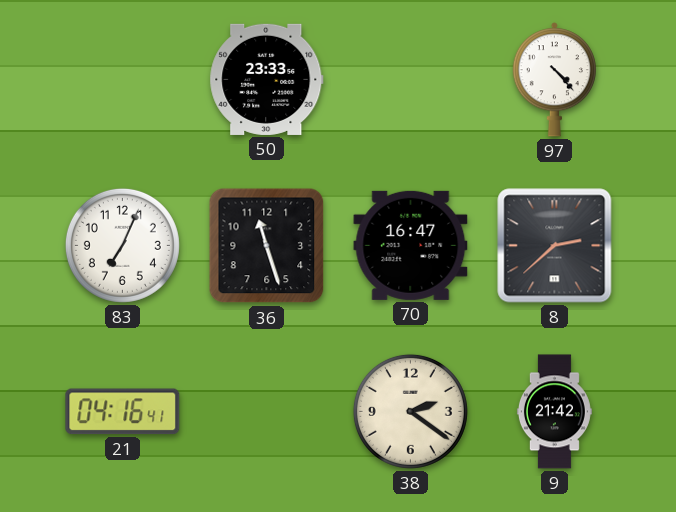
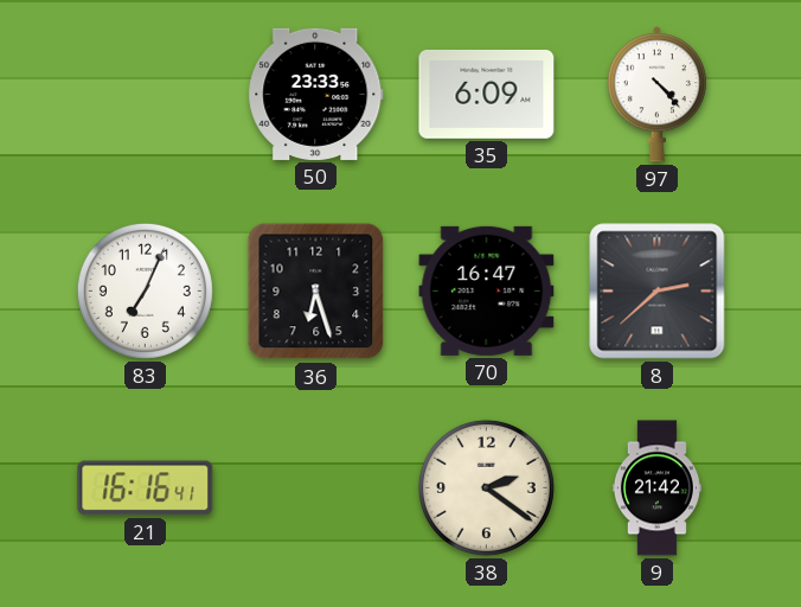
35: none -> 6:09 (487, 94)
36: 11:27 -> 6:27 (316, 292)
21: 04:16 -> 16:16 (146, 488)
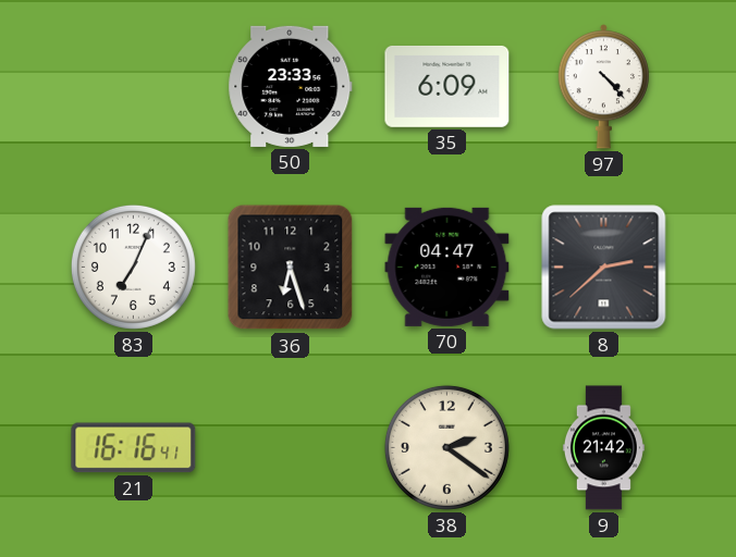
70: 16:47 -> 04:47 (447, 267)
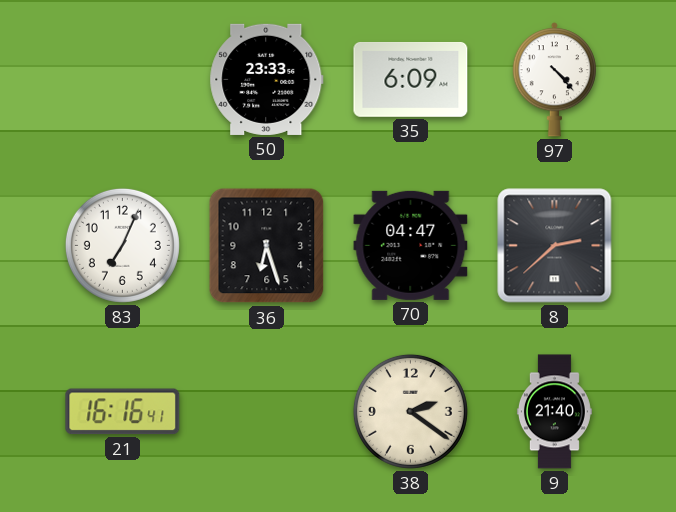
9: 21:42 -> 21:40 (554, 412)
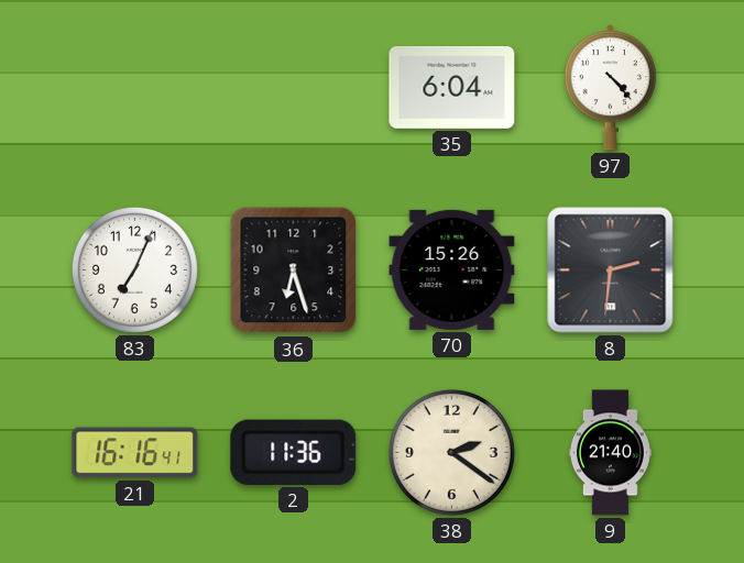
50: 23:33 -> none (267, 79)
35: 6:09 -> 6:04 (452, 87)
70: 04:47 -> 15:26 (452, 269)
8: 2:38 -> 2:31 (611, 271)
2: none -> 11:36 (294, 452)
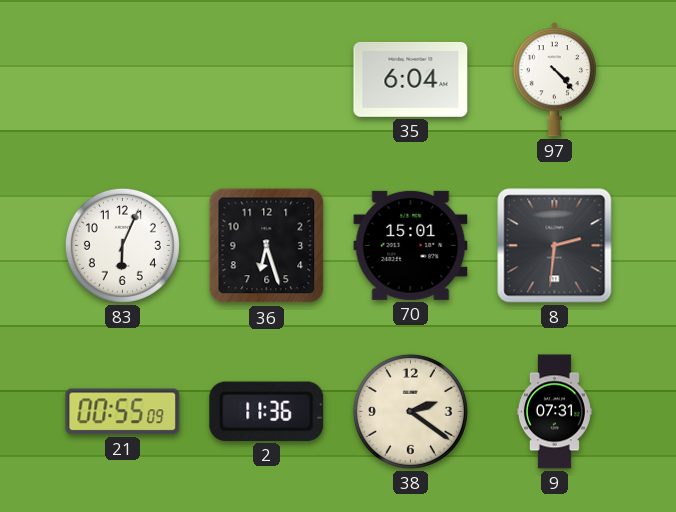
83: 7:04 -> 6:04 (122, 245)
70: 15:26 -> 15:01 (411, 245)
21: 16:16 -> 00:55 (123, 412)
9: 21:40 -> 07:31 (554, 412)
